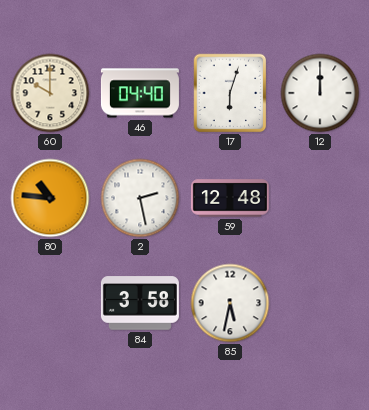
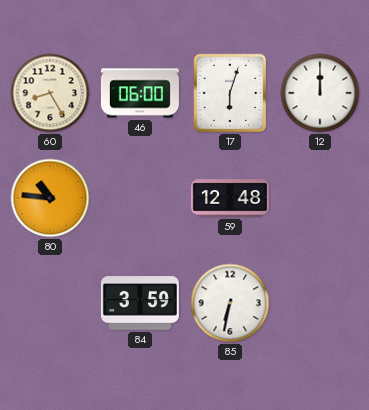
60: 10:00 -> 8:25 (50, 93)
46: 04:40 -> 06:00 (140, 93)
2: 2:28 -> none (140, 198)
84: 3:58 -> 3:59 (140, 303)
85: 5:32 -> 6:32 (230, 303)
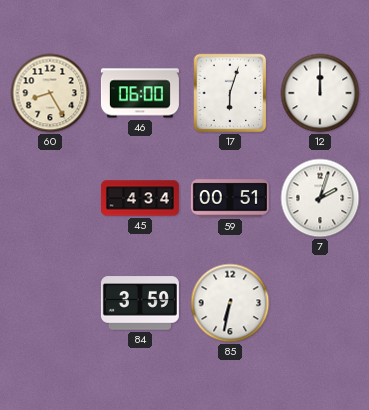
80: 10:46 -> none (50, 198)
45: none -> 4:34 (140, 198)
59: 12:48 -> 00:51 (230, 198)
7: none -> 2:03 (320, 198)
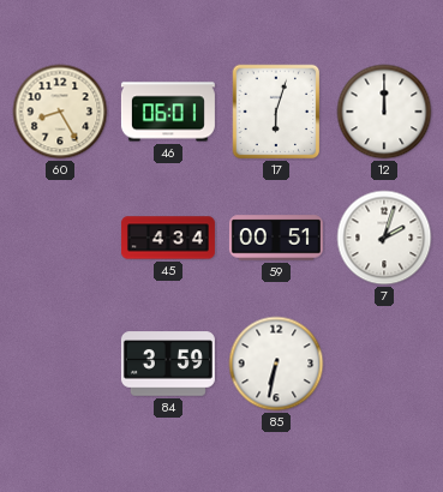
46: 06:00 -> 06:01 (168, 112)
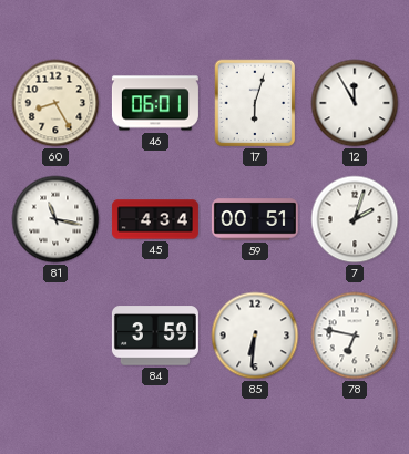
12: 12:00 -> 11:55 (355, 103)
81: none -> 11:17 (55, 219)
85: 6:32 -> 6:31 (255, 336)
78: none -> 6:47 (355, 336)
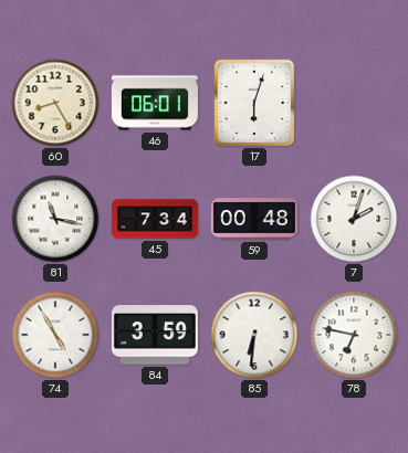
12: 11:55 -> none (355, 103)
45: 4:34 -> 7:34 (155, 219)
59: 00:51 -> 00:48 (254, 219)
74: none -> 4:55 (55, 335)
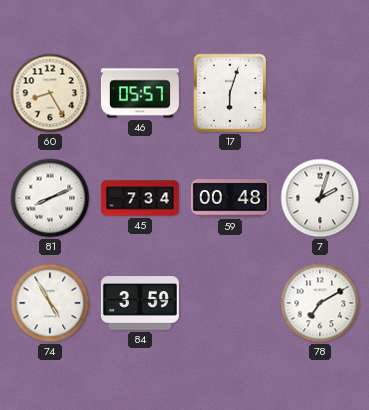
46: 06:01 -> 05:57 (140, 93)
81: 11:17 -> 8:11 (50, 198)
85: 6:31 -> none (254, 335)
78: 6:47 -> 7:10 (320, 303)
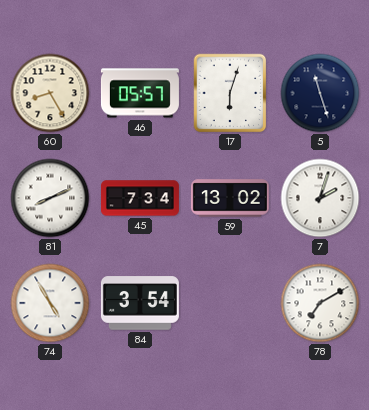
5: none -> 11:27 (320, 93)
59: 00:48 -> 13:02 (230, 198)
84: 3:59 -> 3:54 (140, 303)
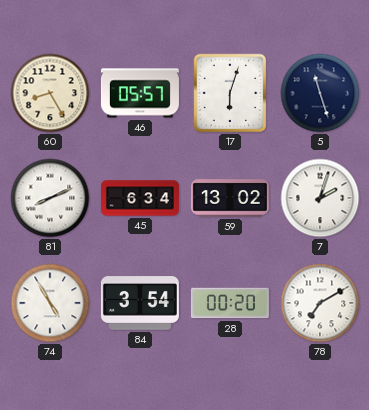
45: 7:34 -> 6:34 (140, 198)
28: none -> 00:20 (230, 303)
